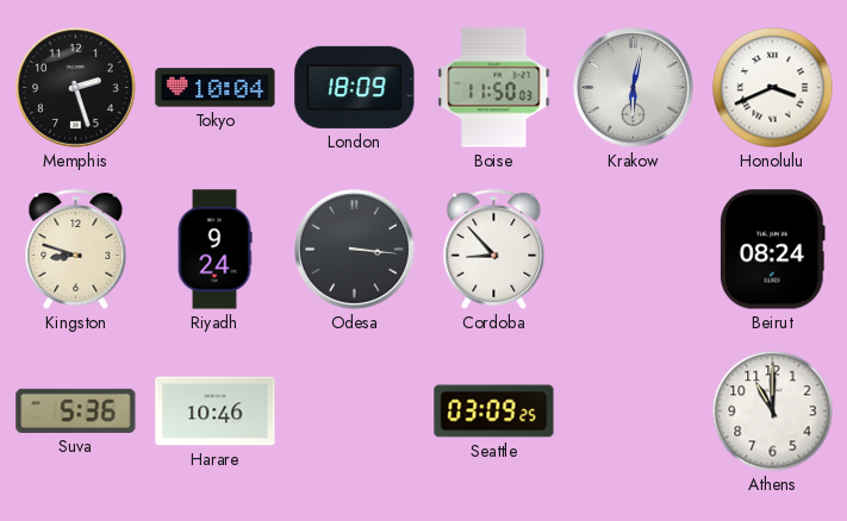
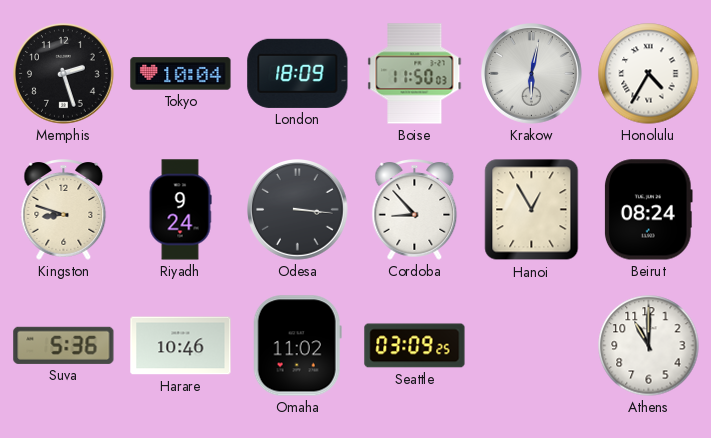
Honolulu: 3:41 -> 4:35 (649, 74)
Hanoi: none -> 12:55 (532, 210)
Omaha: none -> 11:02 (297, 346)
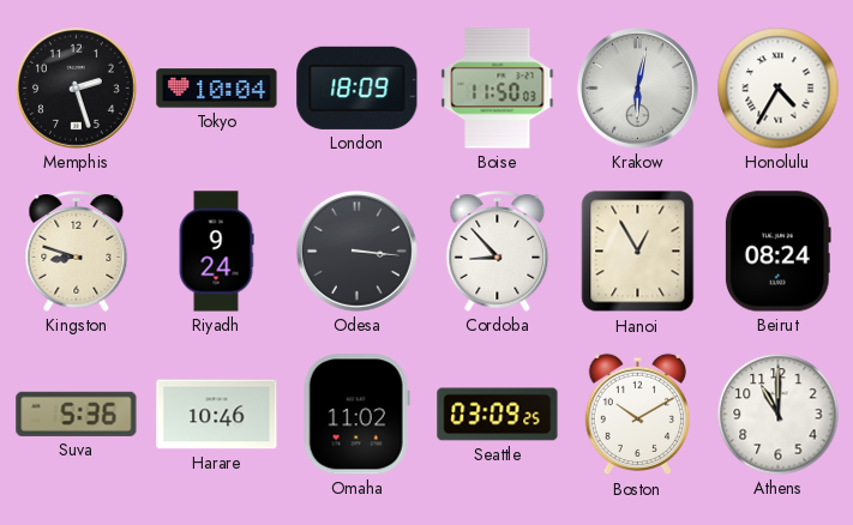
Boston: none -> 10:10 (637, 415)
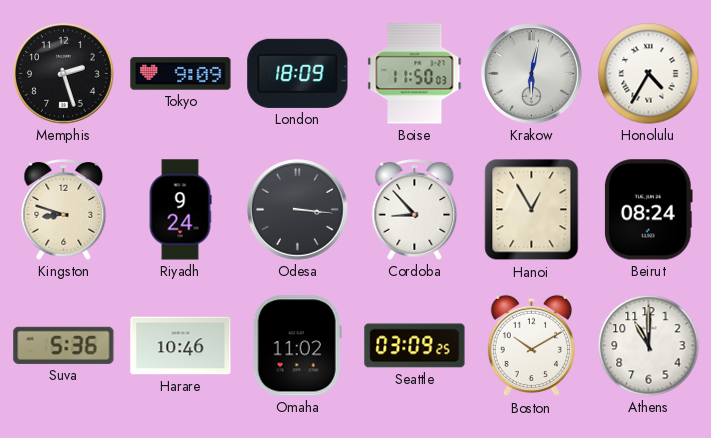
Tokyo: 10:04 -> 9:09 (181, 74)
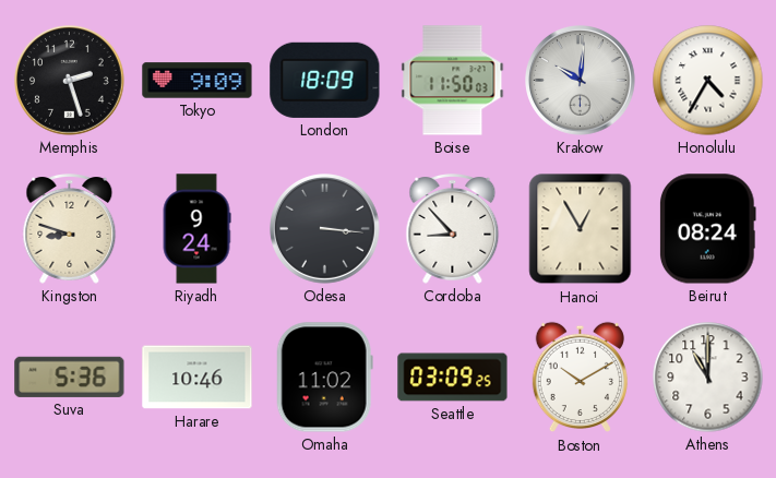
Krakow: 6:02 -> 10:01 (581, 81)
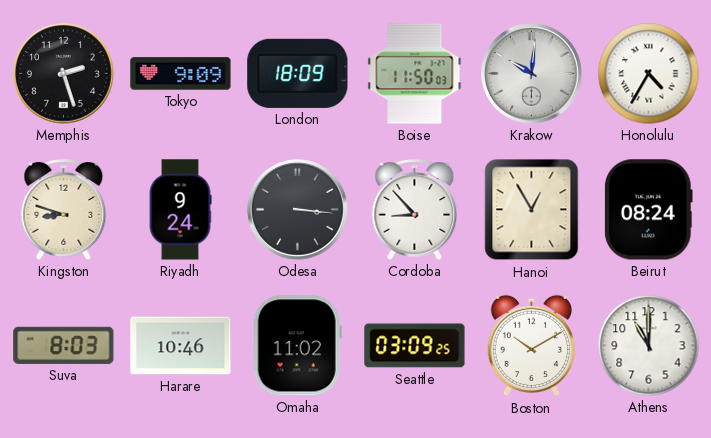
Suva: 5:36 -> 8:03 (64, 345)
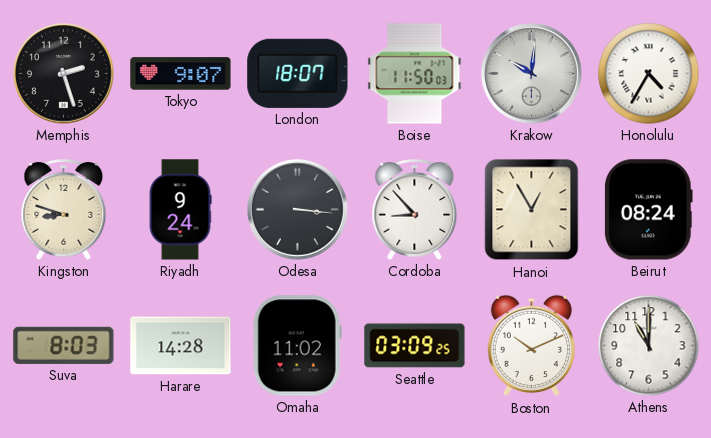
Tokyo: 9:09 -> 9:07 (181, 74)
London: 18:09 -> 18:07 (298, 73)
Harare: 10:46 -> 14:28 (181, 346)
Boston: 10:10 -> 10:11 (531, 346)
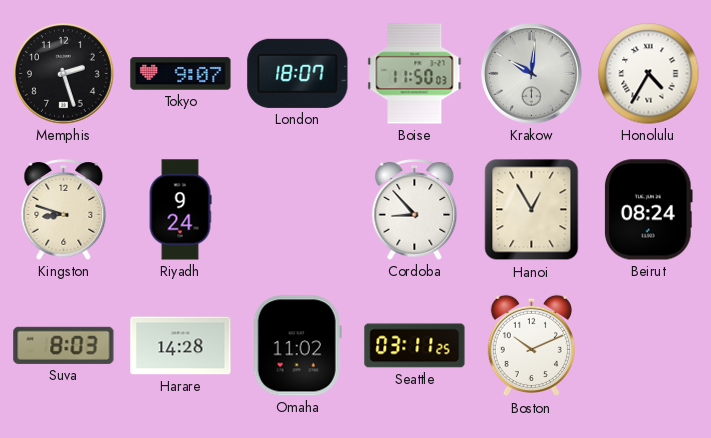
Odesa: 3:16 -> none (298, 210)
Seattle: 03:09 -> 03:11 (415, 346)
Athens: 11:00 -> none (649, 346)
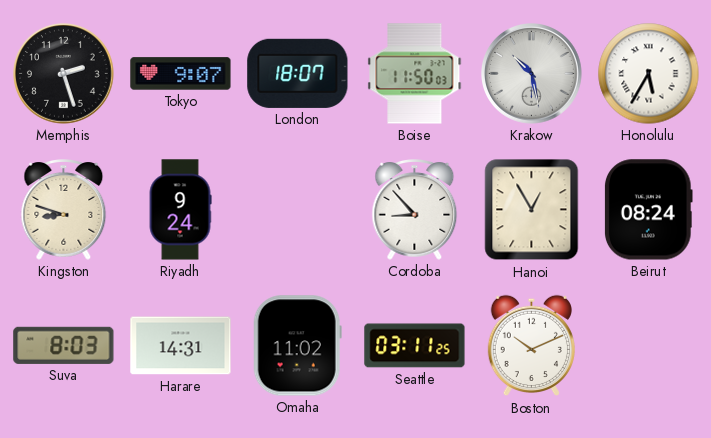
Krakow: 10:01 -> 10:28 (532, 74)
Honolulu: 4:35 -> 5:35 (649, 74)
Harare: 14:28 -> 14:31 (181, 346)
